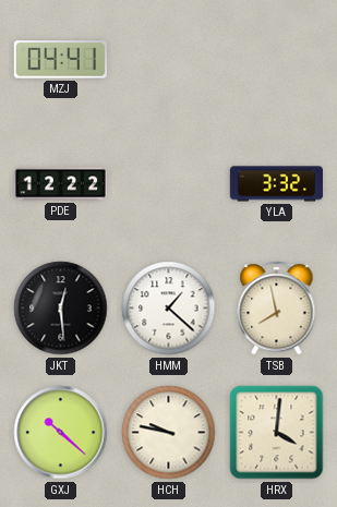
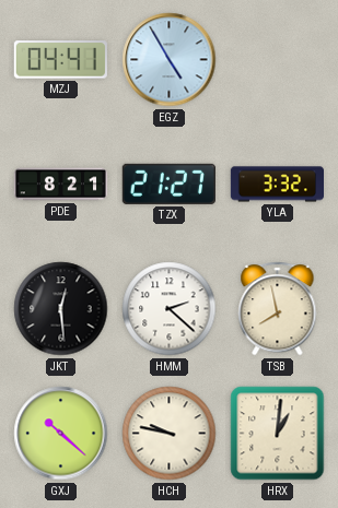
EGZ: none -> 4:55 (170, 60)
PDE: 12:22 -> 8:21 (61, 185)
TZX: none -> 21:27 (168, 184)
HMM: 1:22 -> 2:22 (170, 309)
HRX: 4:01 -> 1:01 (278, 434)
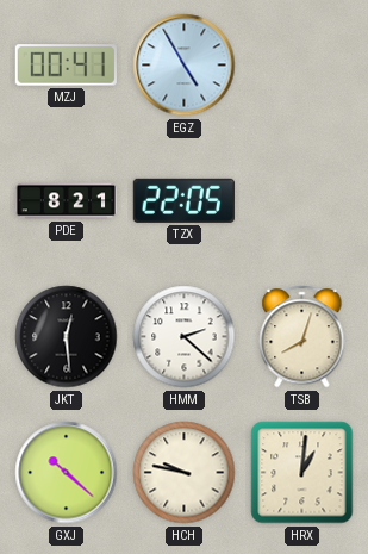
MZJ: 04:41 -> 00:41 (66, 66)
TZX: 21:27 -> 22:05 (183, 200)
YLA: 3:32 -> none (278, 185)
TSB: 7:58 -> 8:03 (302, 337)
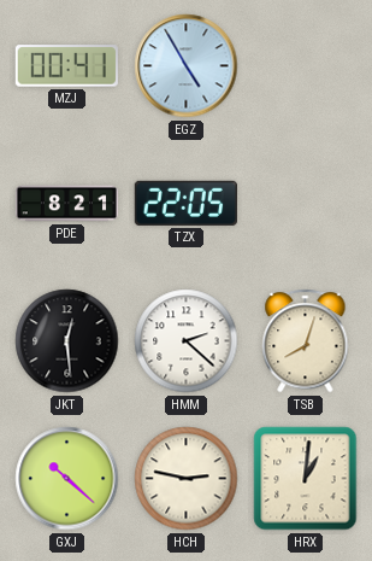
HCH: 9:47 -> 2:47 (187, 479)
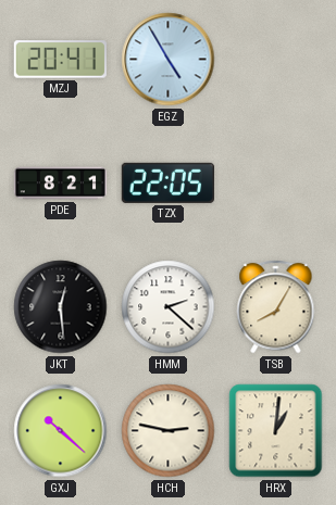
MZJ: 00:41 -> 20:41 (60, 60)
TSB: 8:03 -> 8:05 (276, 307)
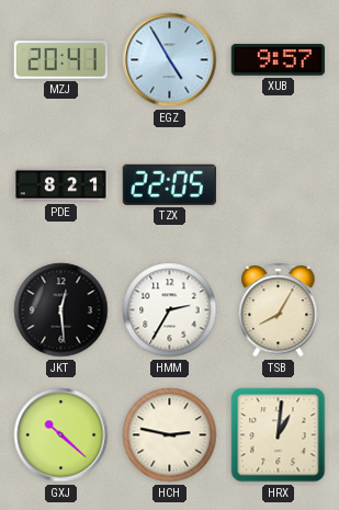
XUB: none -> 9:57 (278, 60)
HMM: 2:22 -> 2:35 (170, 310)
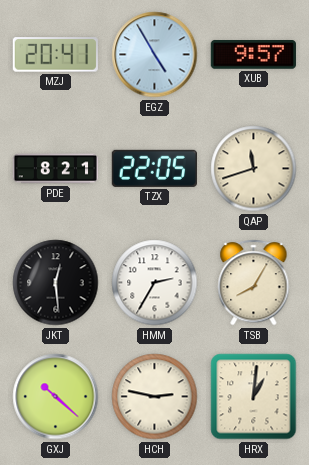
QAP: none -> 11:42 (254, 169)
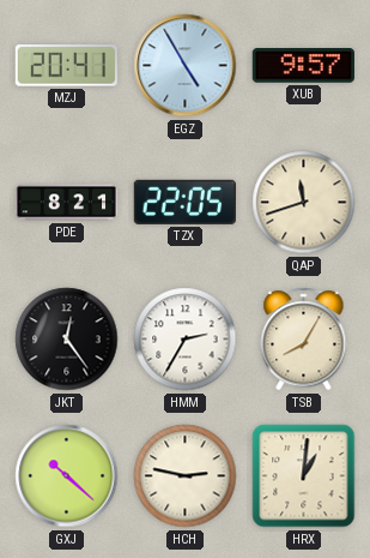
JKT: 12:29 -> 12:24 (67, 340)
